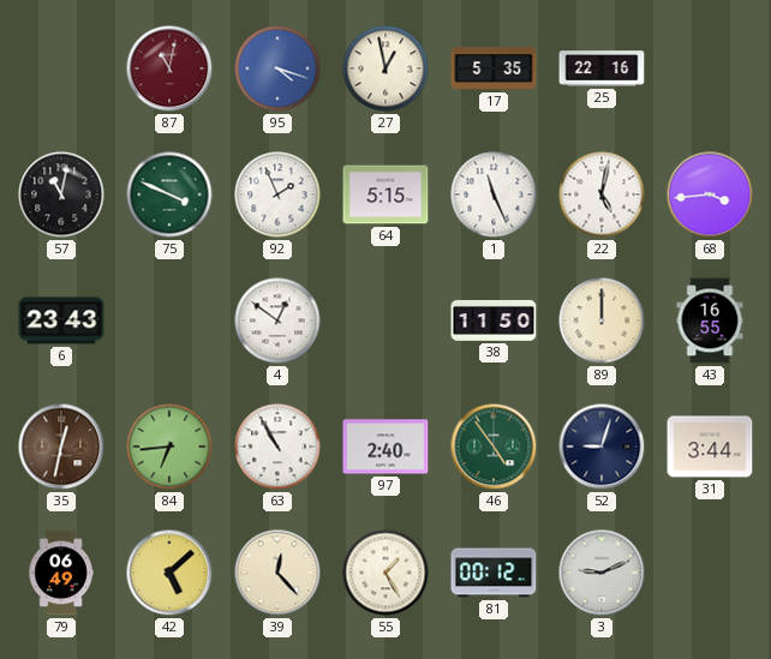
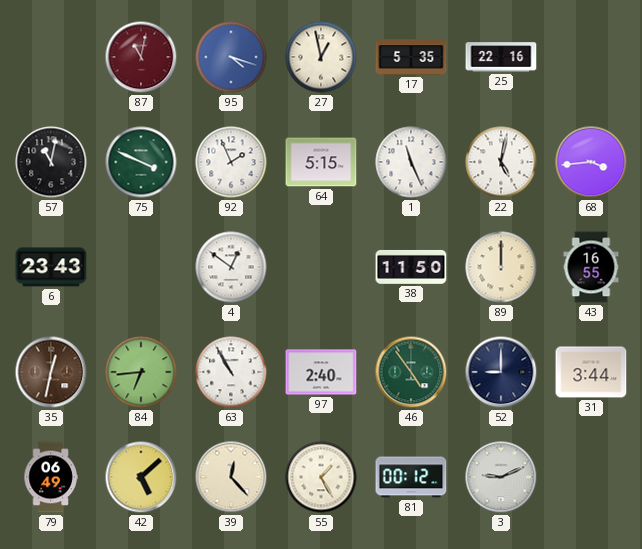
52: 9:03 -> 9:00 (501, 372)
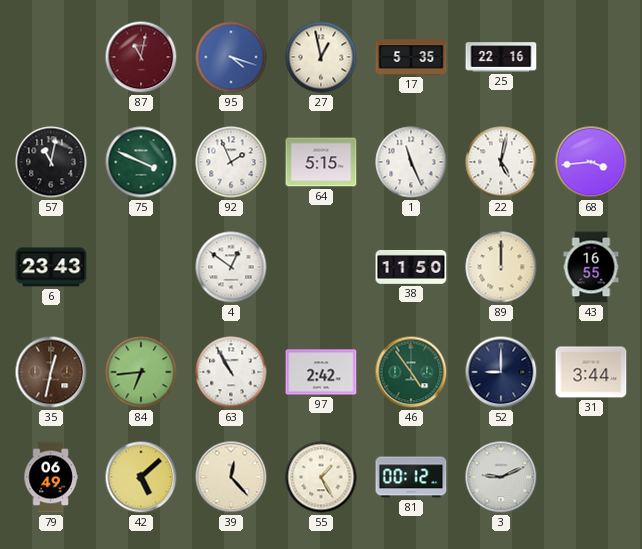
97: 2:40 -> 2:42 (321, 372)
